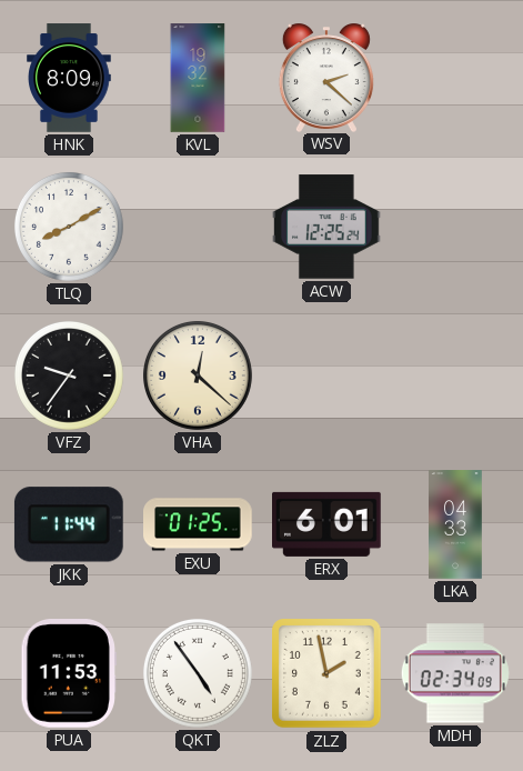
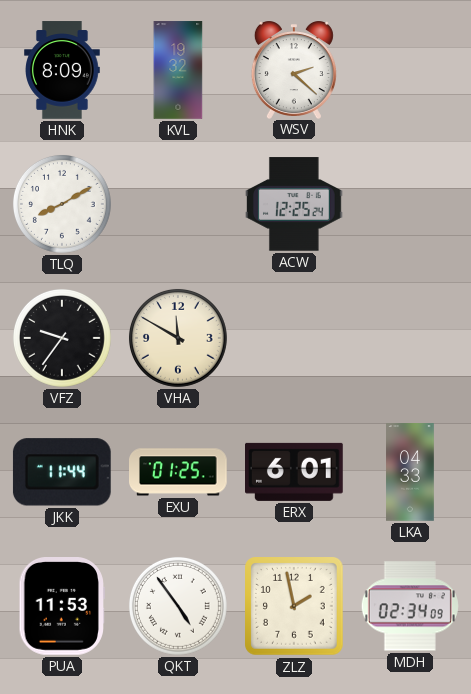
VHA: 12:22 -> 11:50 (178, 338)
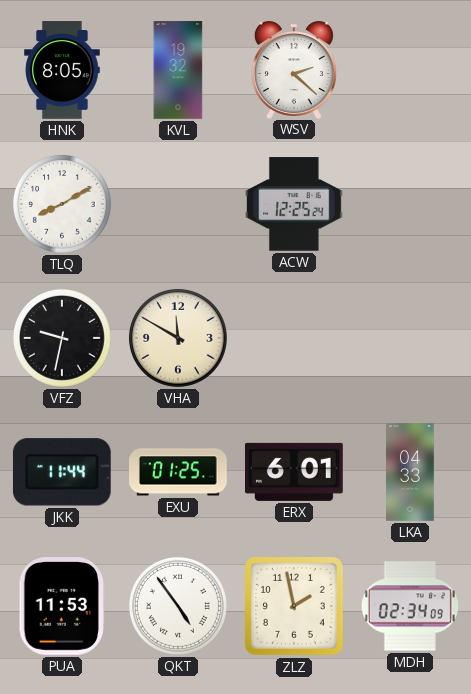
HNK: 8:09 -> 8:05 (63, 70)
VFZ: 9:36 -> 9:32 (62, 338)
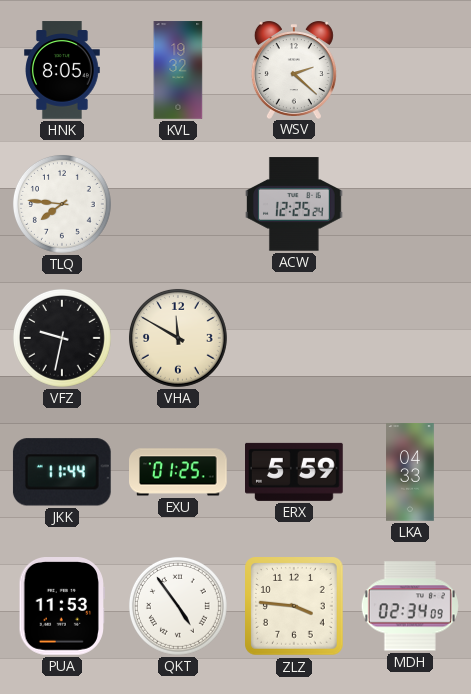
TLQ: 8:10 -> 7:46 (62, 204)
ERX: 6:01 -> 5:59 (295, 472)
ZLZ: 1:58 -> 3:46 (295, 607)
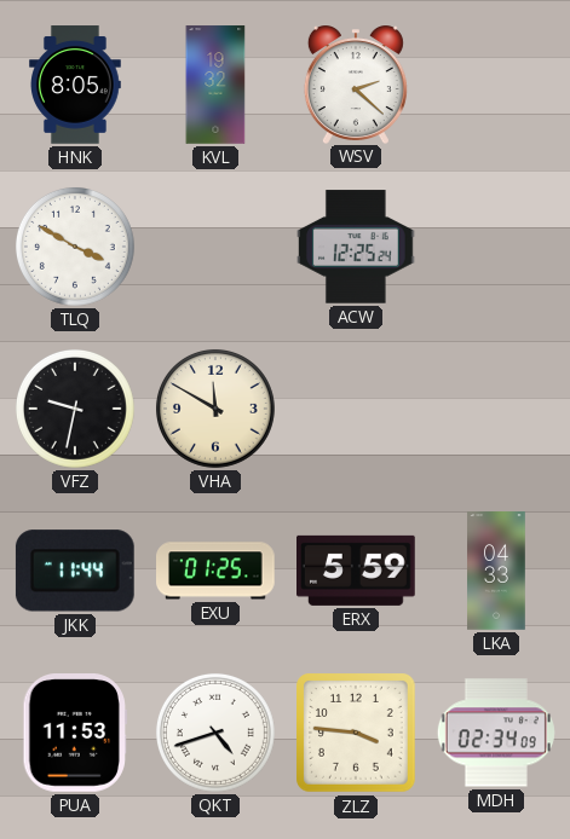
TLQ: 7:46 -> 3:50 (75, 247)
QKT: 4:54 -> 4:42 (215, 733)
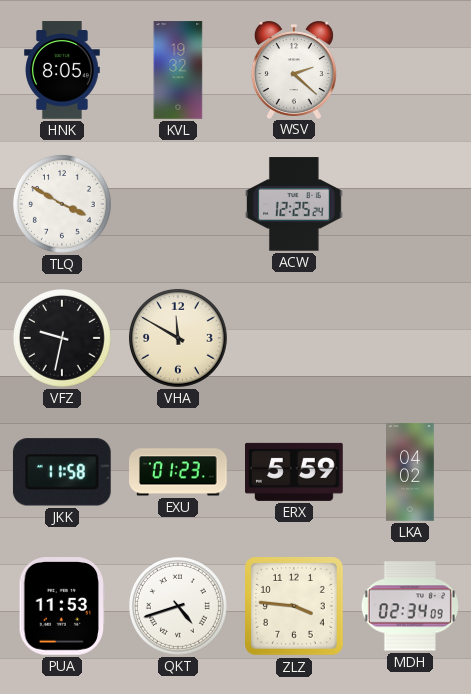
JKK: 11:44 -> 11:58 (62, 472)
EXU: 01:25 -> 01:23 (179, 472)
LKA: 04:33 -> 04:02 (410, 472)
